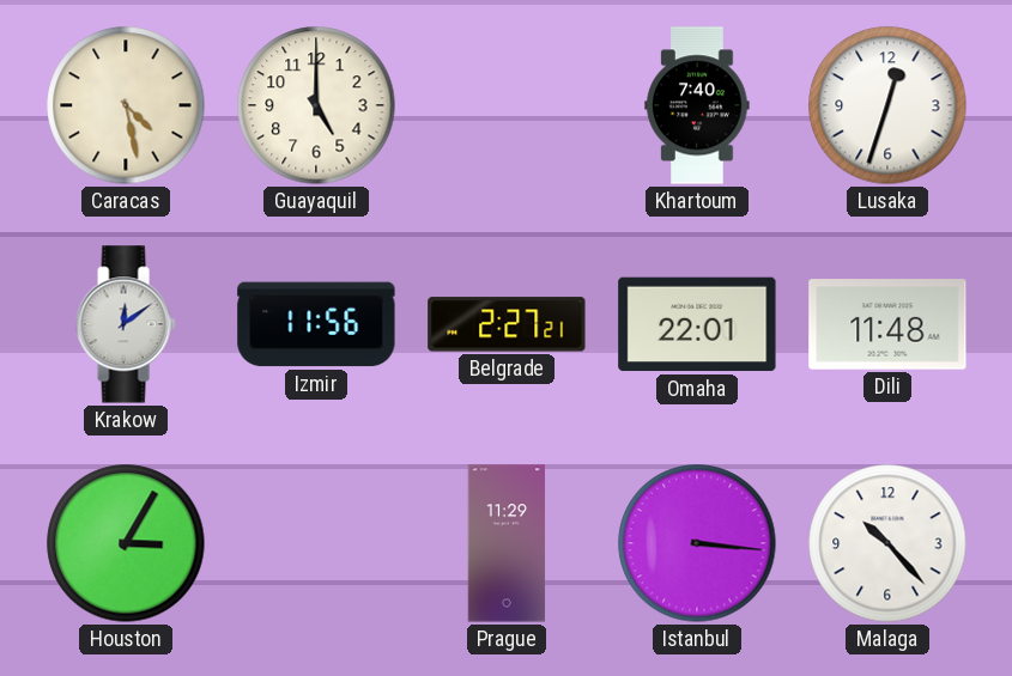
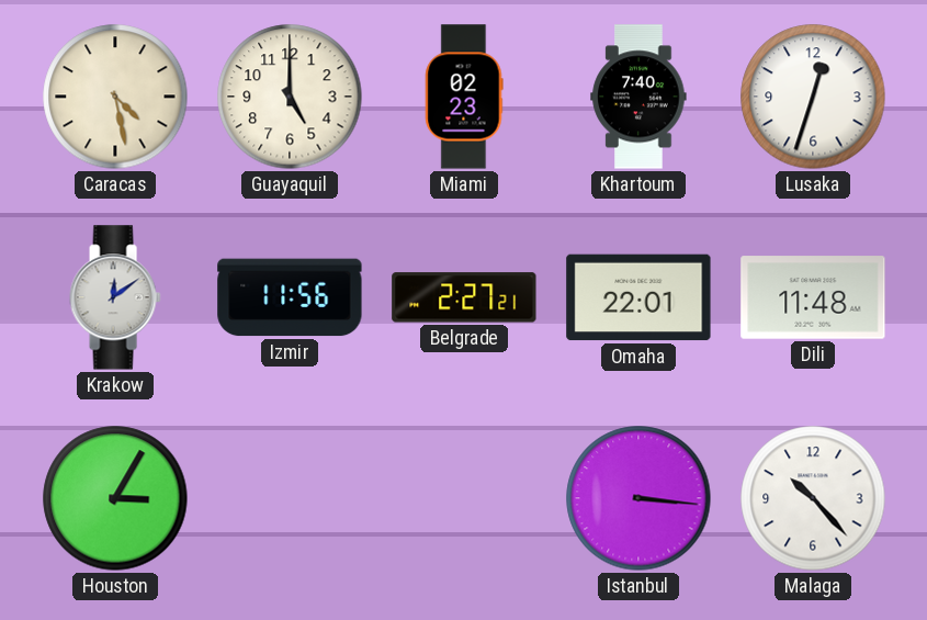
Miami: none -> 02:23 (464, 97)
Prague: 11:29 -> none (507, 543)
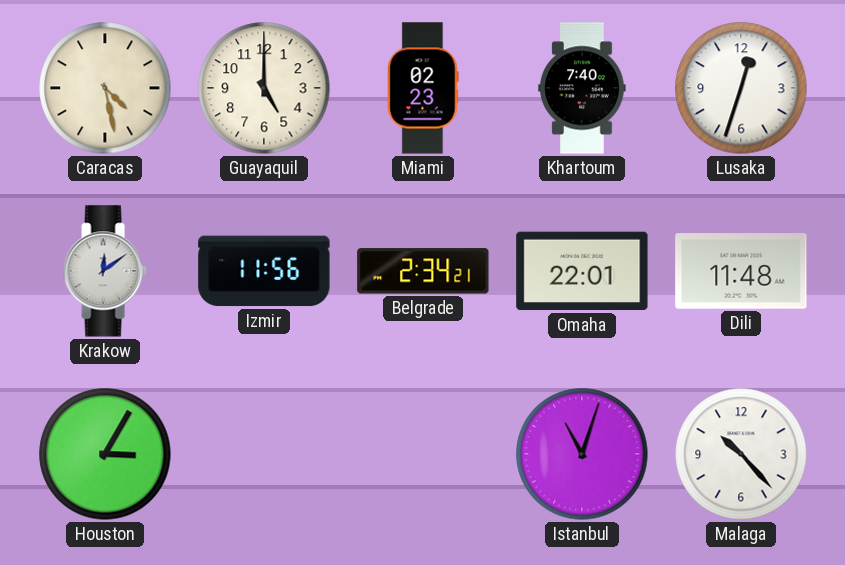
Belgrade: 2:27 -> 2:34 (423, 271)
Istanbul: 3:16 -> 11:03 (582, 454)
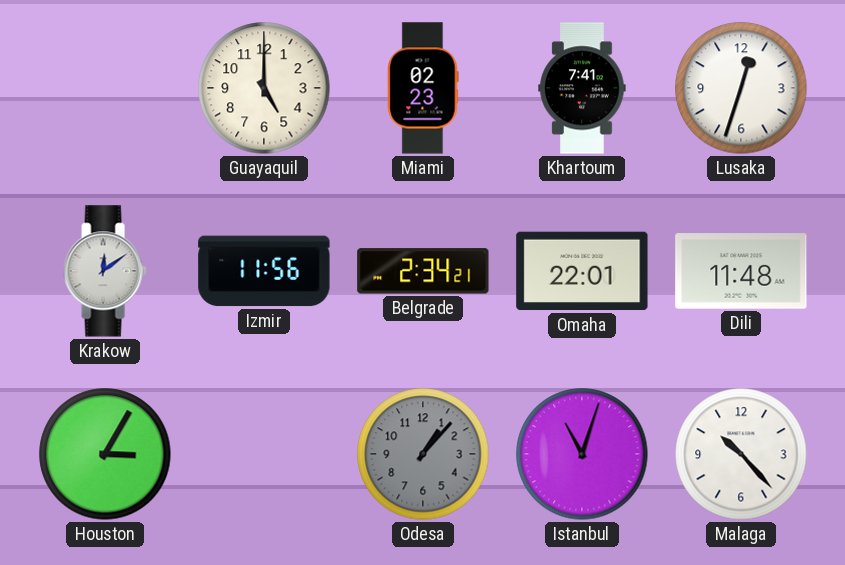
Caracas: 4:28 -> none (105, 88)
Khartoum: 7:40 -> 7:41 (582, 88)
Odesa: none -> 1:07 (423, 454)
